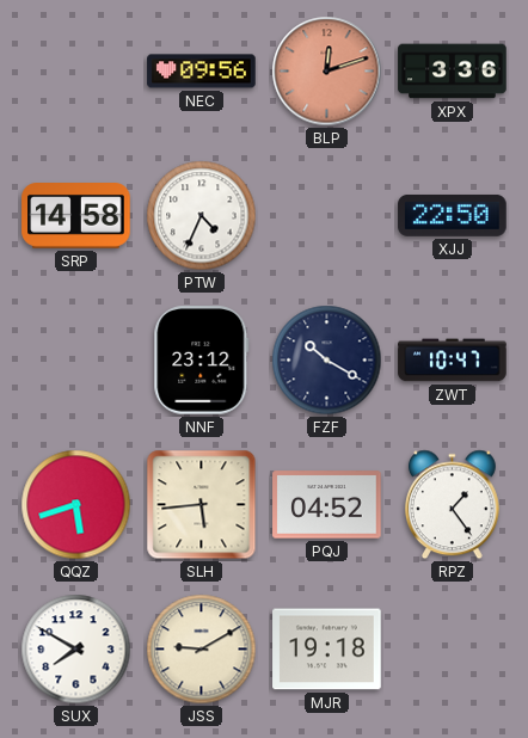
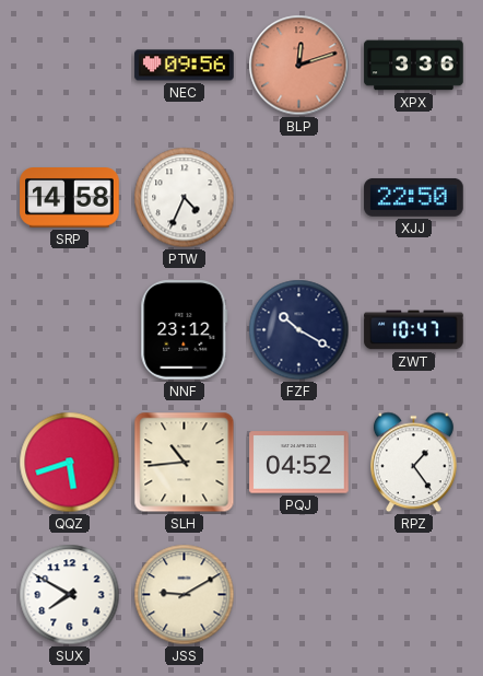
SLH: 5:44 -> 10:44 (185, 463)
MJR: 19:18 -> none (327, 650)
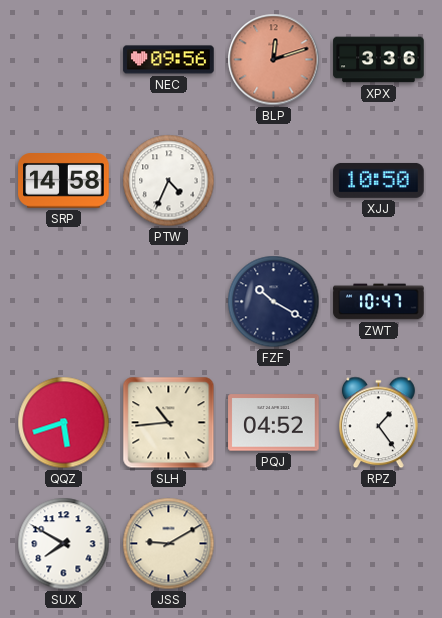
XJJ: 22:50 -> 10:50 (379, 180)
NNF: 23:12 -> none (185, 330)
